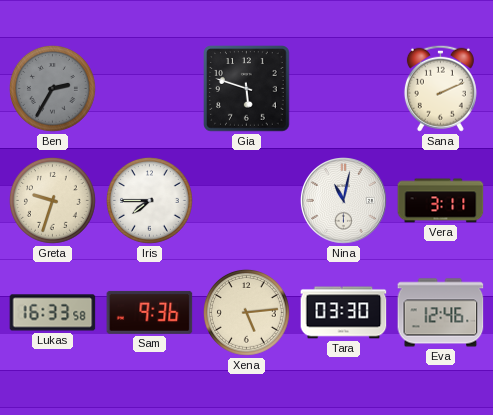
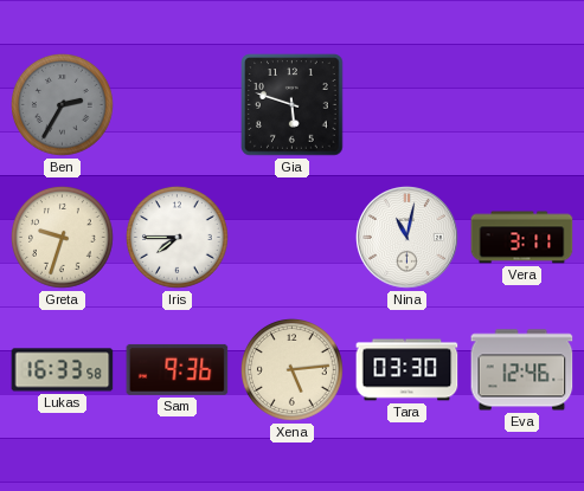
Sana: 2:11 -> none (440, 88)
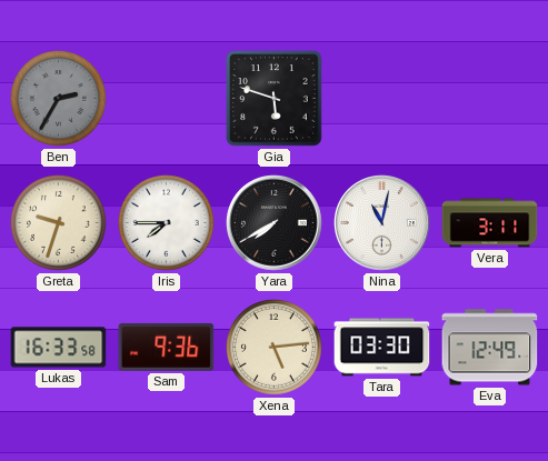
Yara: none -> 7:40 (275, 223)
Eva: 12:46 -> 12:49 (490, 348)
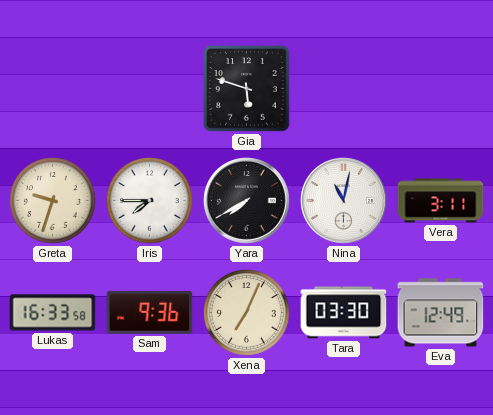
Ben: 2:35 -> none (58, 99)
Xena: 5:14 -> 7:04 (246, 313)
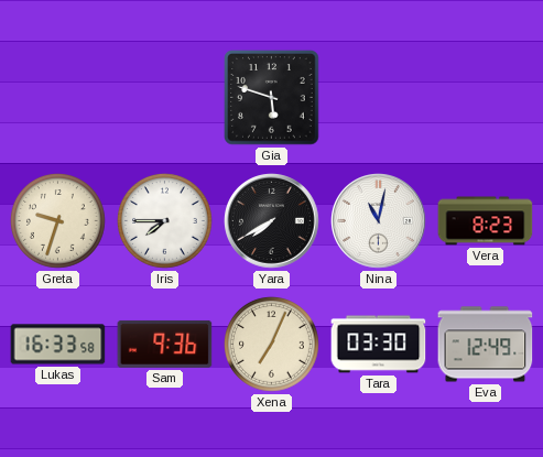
Vera: 3:11 -> 8:23 (486, 221)
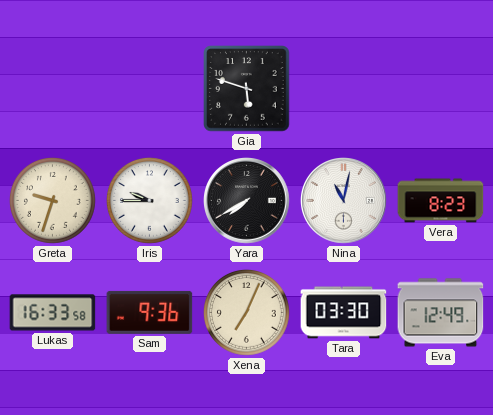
Iris: 7:45 -> 9:45 (149, 201)
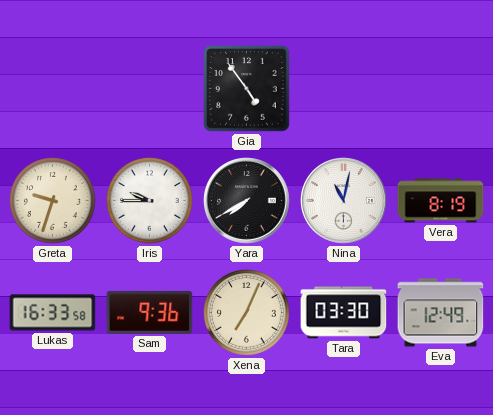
Gia: 5:48 -> 4:54 (247, 89)
Vera: 8:23 -> 8:19 (441, 201)
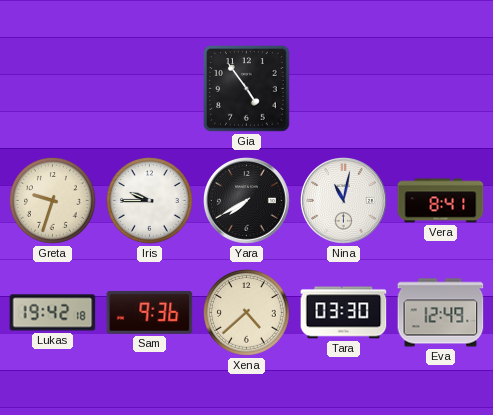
Vera: 8:19 -> 8:41 (441, 201)
Lukas: 16:33 -> 19:42 (53, 313)
Xena: 7:04 -> 4:38 (246, 313)
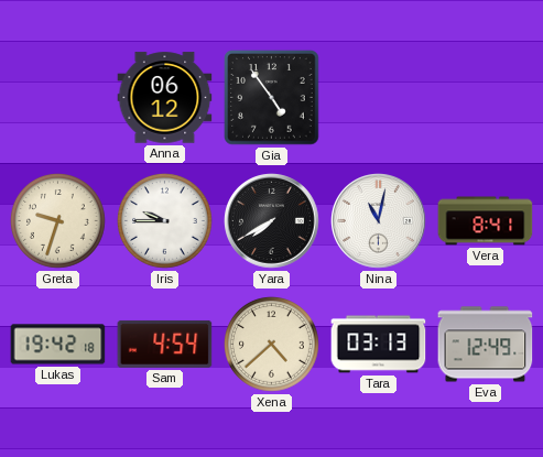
Anna: none -> 06:12 (165, 98)
Sam: 9:36 -> 4:54 (165, 344)
Tara: 03:30 -> 03:13 (379, 345)
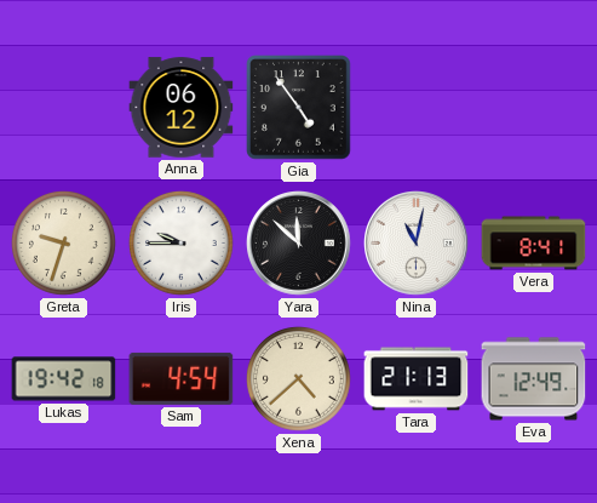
Yara: 7:40 -> 11:52 (299, 244)
Tara: 03:13 -> 21:13 (417, 379)
